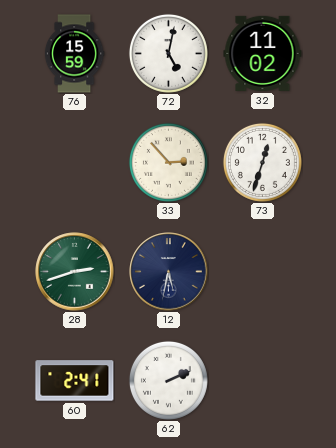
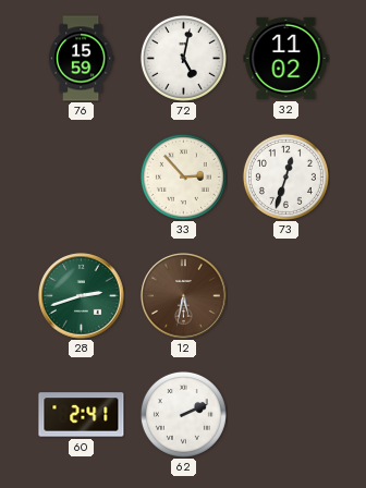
12 dial: navy -> brown (184, 296)
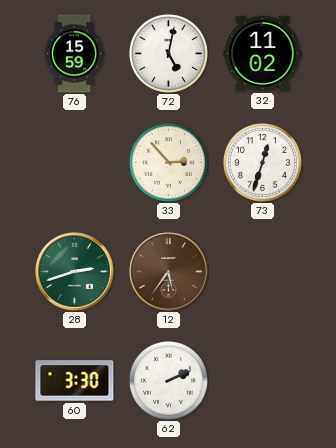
12: 5:32 -> 5:36 (169, 272)
60: 2:41 -> 3:30 (75, 381)
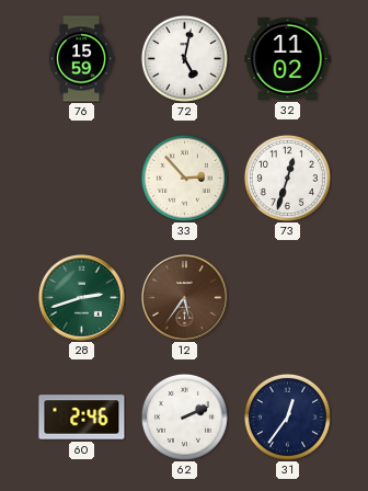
60: 3:30 -> 2:46 (82, 418)
31: none -> 12:36 (287, 416)
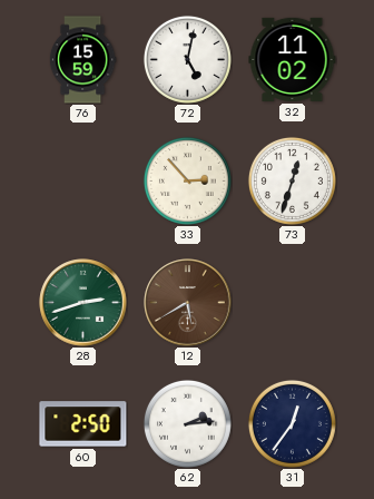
12: 5:36 -> 5:40 (188, 303)
60: 2:46 -> 2:50 (83, 424)
62: 2:11 -> 2:14 (187, 423)
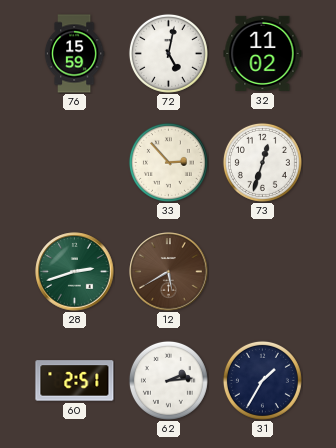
60: 2:50 -> 2:51 (75, 381)
31: 12:36 -> 1:35 (262, 380)
